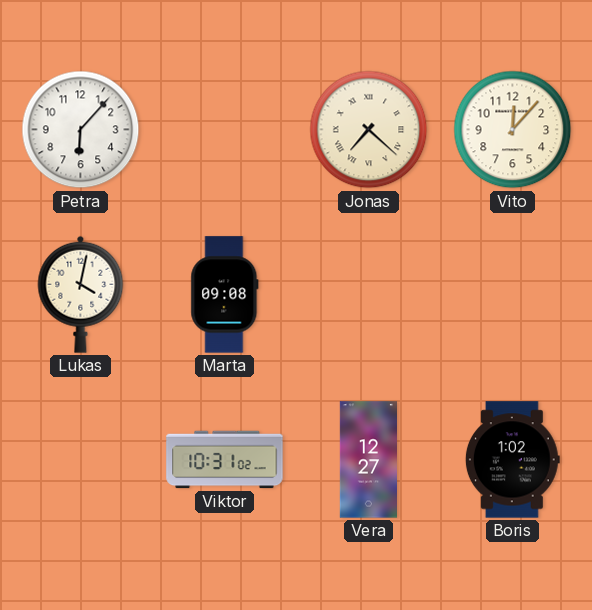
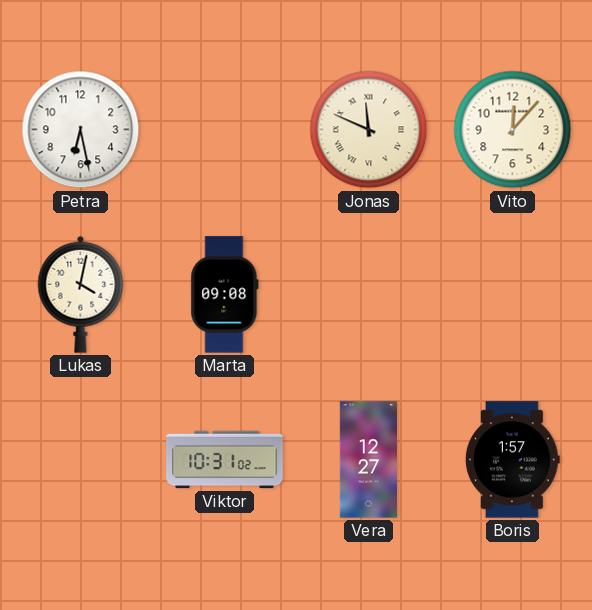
Petra: 6:07 -> 6:28 (81, 130)
Jonas: 7:22 -> 11:49 (369, 130)
Boris: 1:02 -> 1:57 (512, 460)
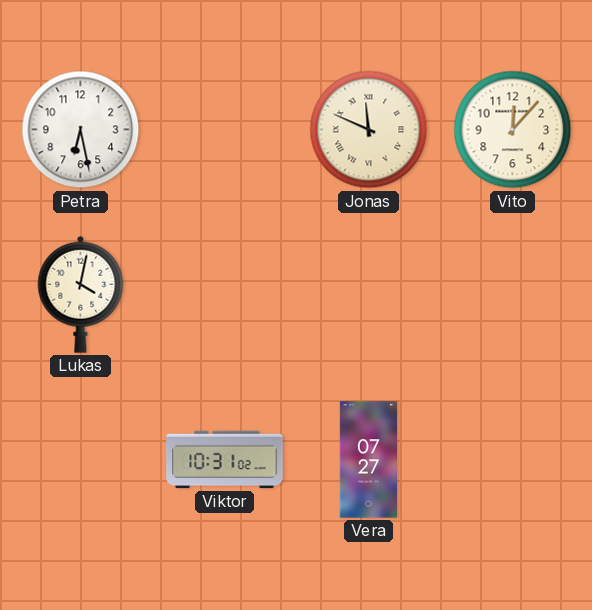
Marta: 09:08 -> none (225, 295)
Vera: 12:27 -> 07:27 (368, 460)
Boris: 1:57 -> none (512, 460)
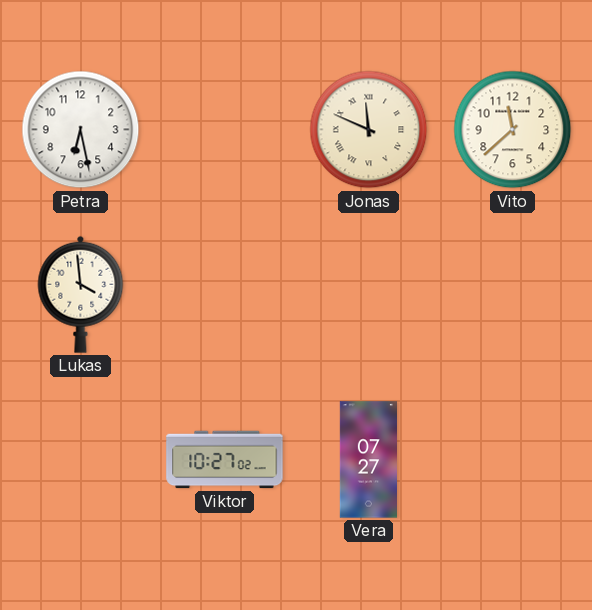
Vito: 12:07 -> 11:38 (513, 130)
Lukas: 4:02 -> 3:59 (81, 294)
Viktor: 10:31 -> 10:27 (225, 460)
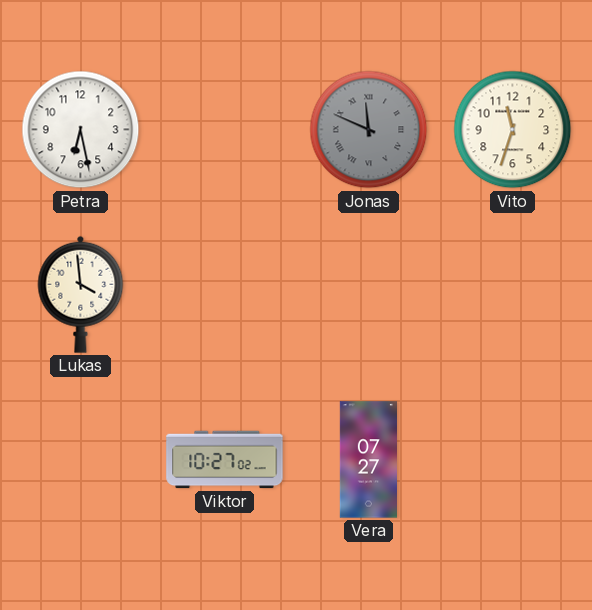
Jonas dial: cream -> grey (369, 130)
Vito: 11:38 -> 11:33 (513, 130)
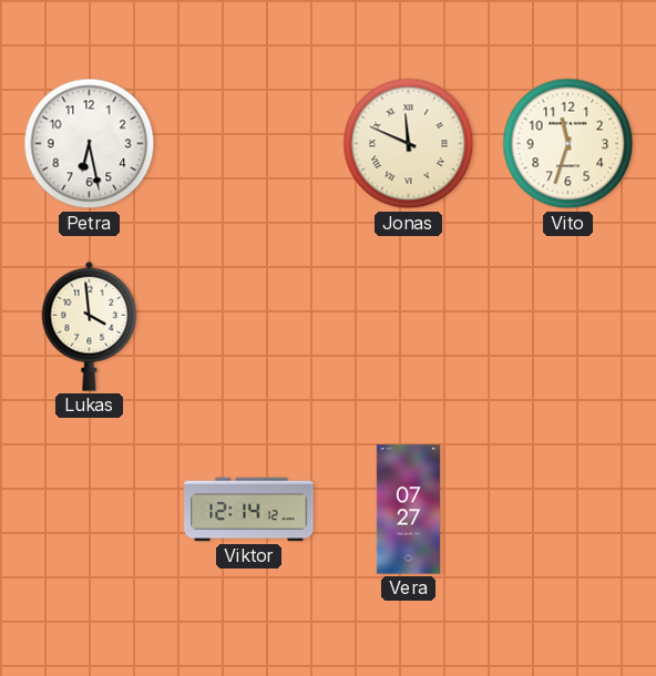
Jonas dial: grey -> cream (409, 144)
Viktor: 10:27 -> 12:14 (249, 510)
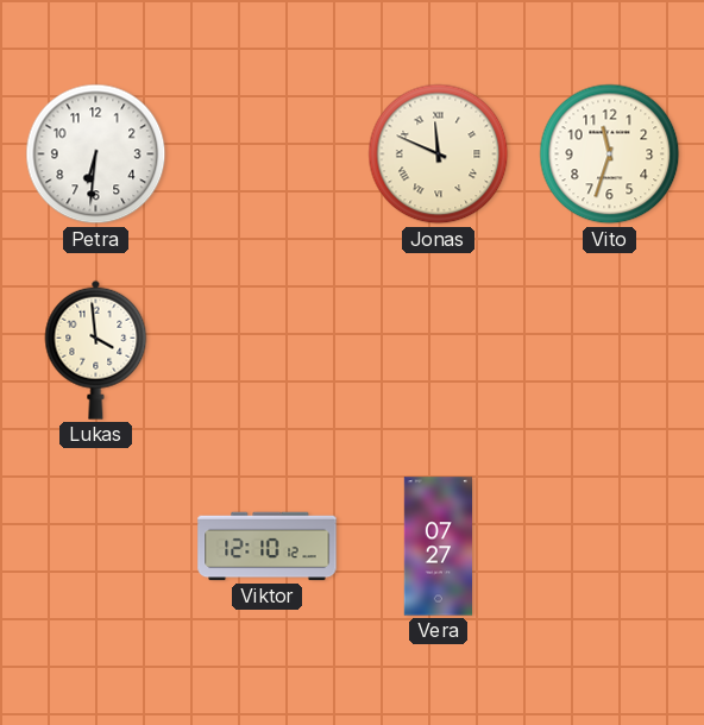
Petra: 6:28 -> 6:31 (96, 155)
Viktor: 12:14 -> 12:10 (268, 547)
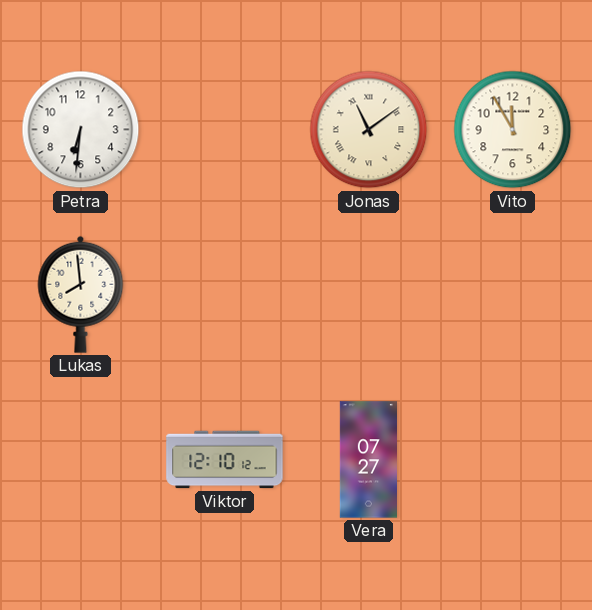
Jonas: 11:49 -> 11:09 (369, 130)
Vito: 11:33 -> 11:55 (513, 130)
Lukas: 3:59 -> 7:59 (81, 294)
